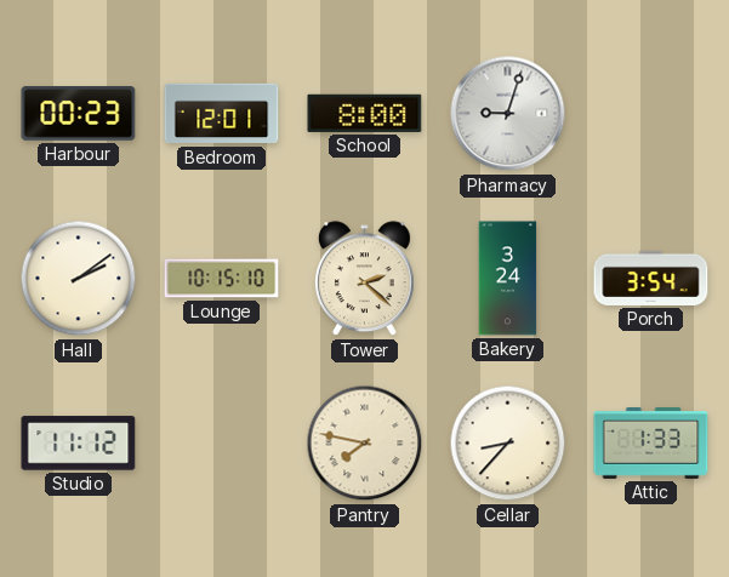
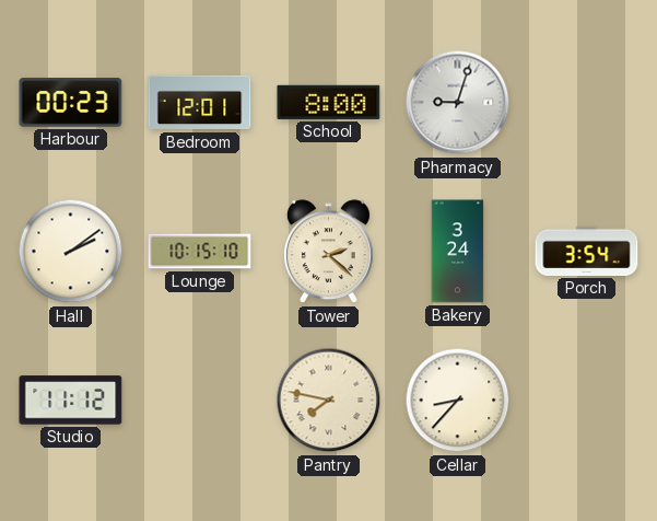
Attic: 1:33 -> none (651, 444)
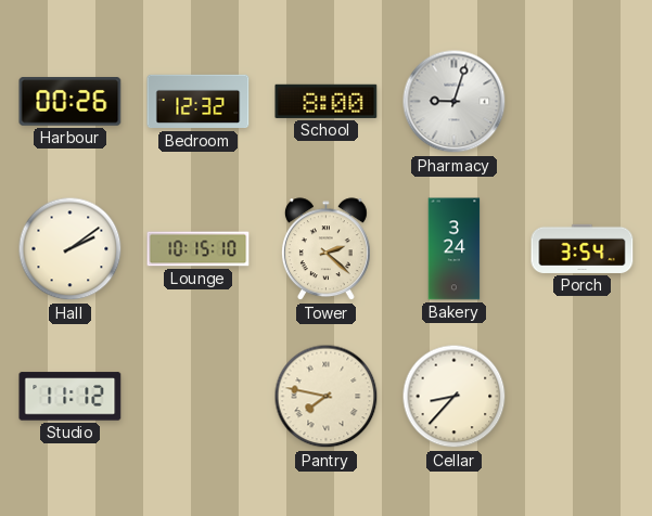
Harbour: 00:23 -> 00:26 (71, 102)
Bedroom: 12:01 -> 12:32 (199, 102)
